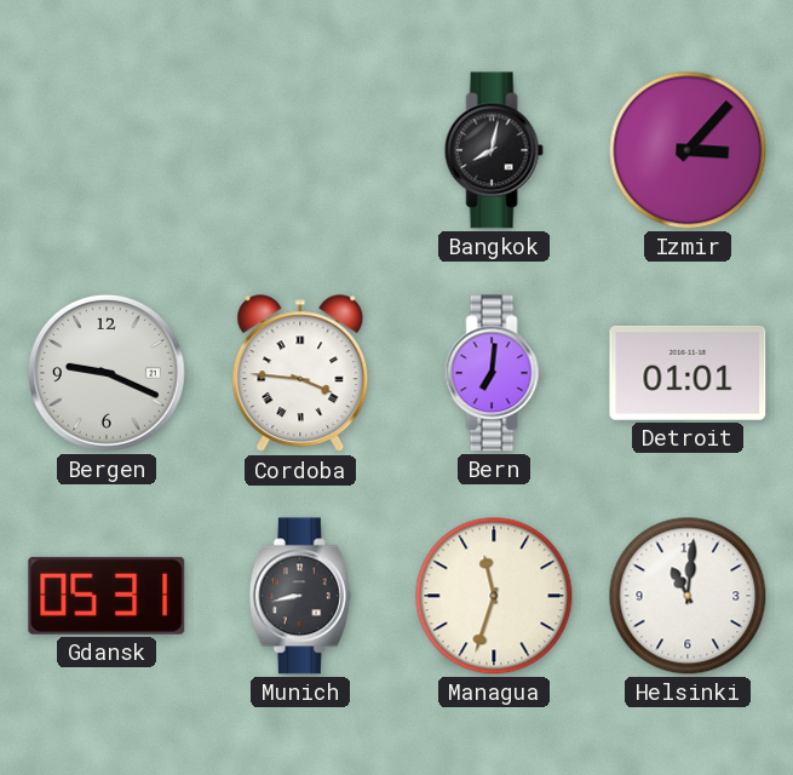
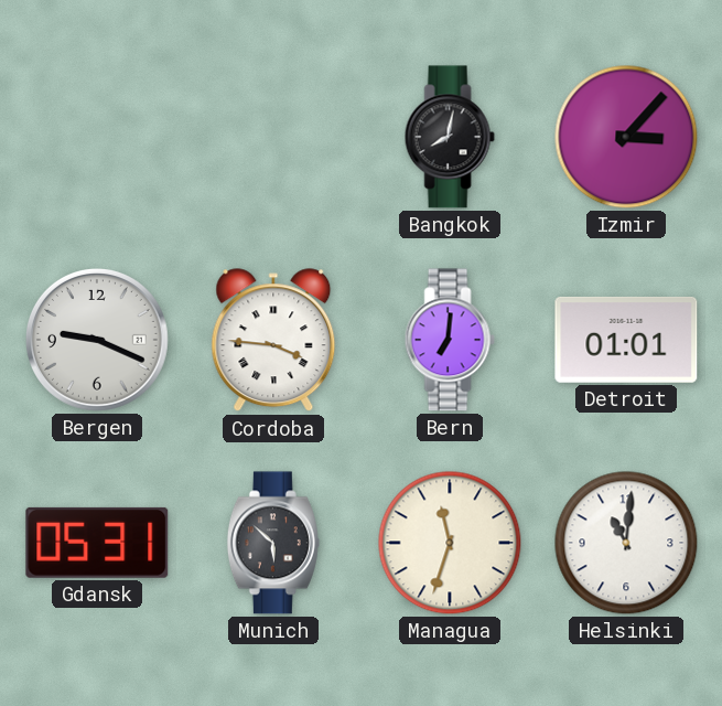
Munich: 8:43 -> 5:52 (273, 543)
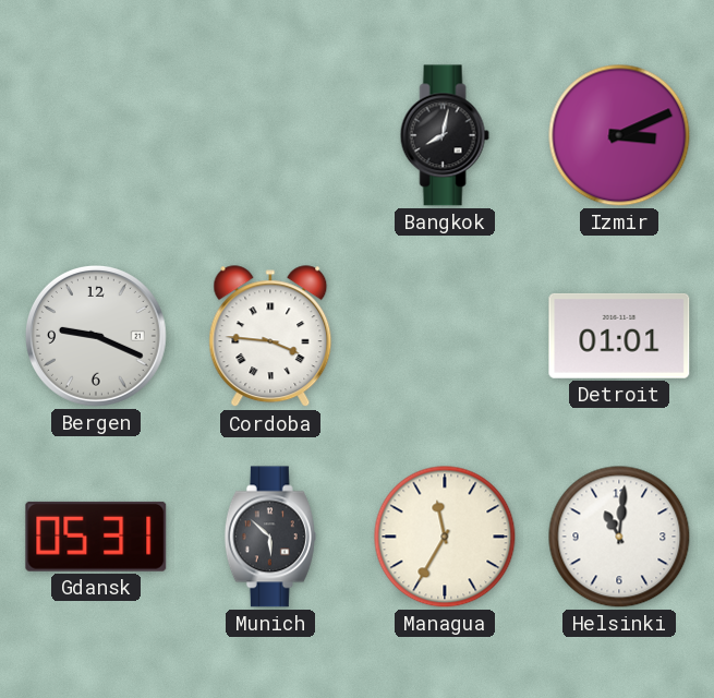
Izmir: 3:07 -> 3:11 (619, 135)
Bern: 7:01 -> none (450, 340)
Managua: 11:33 -> 11:35 (445, 537)
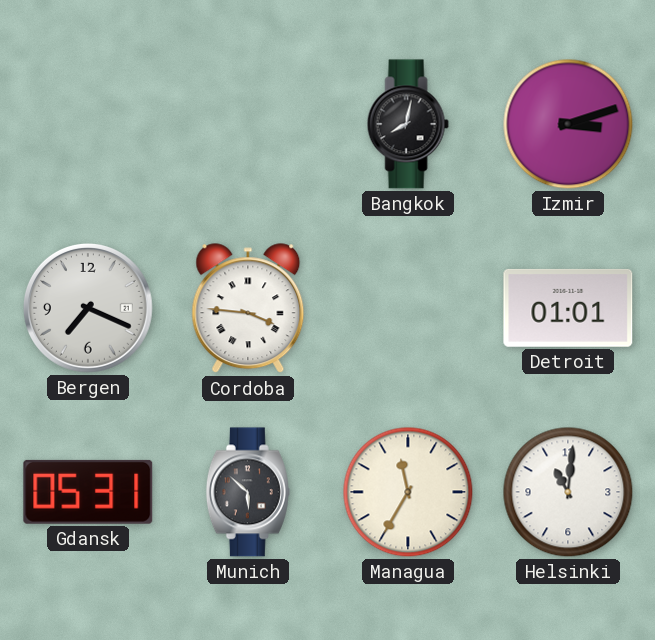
Izmir: 3:11 -> 3:12 (568, 124)
Bergen: 9:19 -> 7:19 (88, 308)
